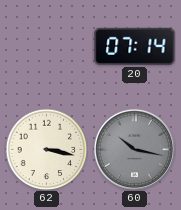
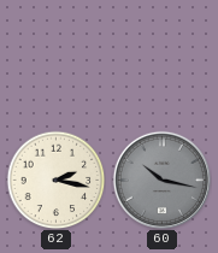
20: 07:14 -> none (135, 46)
62: 3:17 -> 2:17 (55, 180)
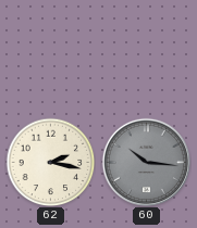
60: 10:17 -> 10:16 (146, 162)
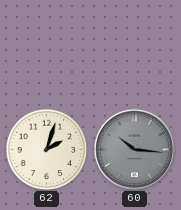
62: 2:17 -> 2:03 (46, 149)
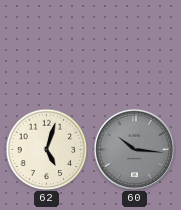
62: 2:03 -> 5:03 (46, 149)
